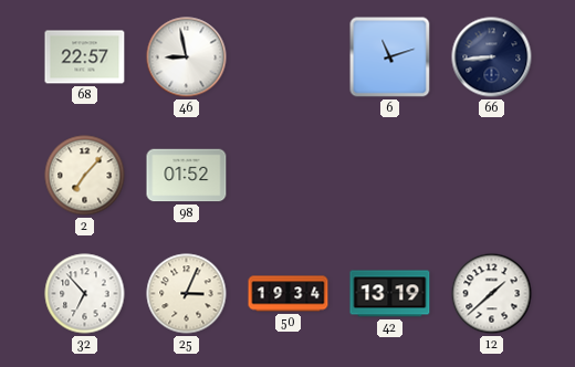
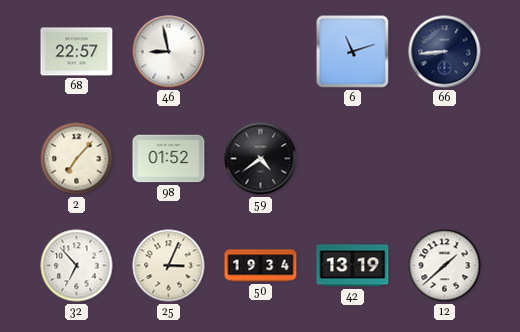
59: none -> 4:39 (261, 159)
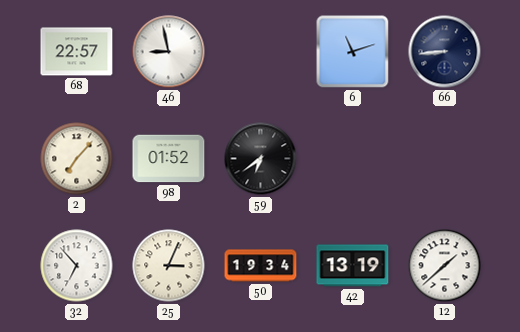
59: 4:39 -> 6:39 (261, 159)
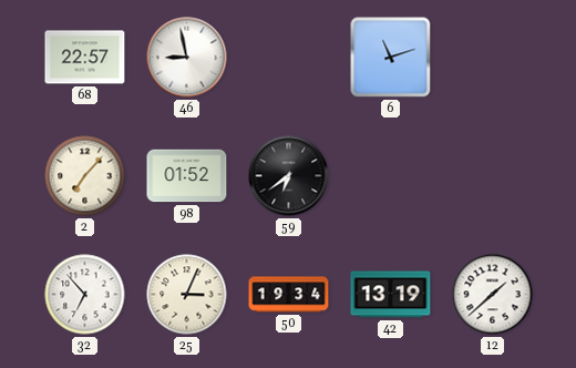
66: 8:44 -> none (445, 52)
